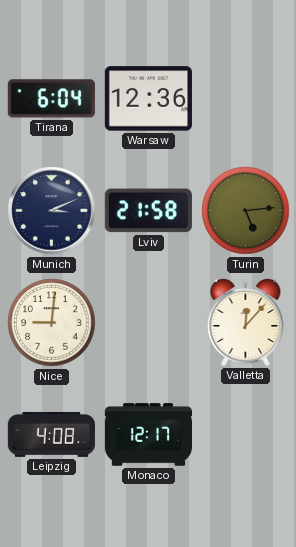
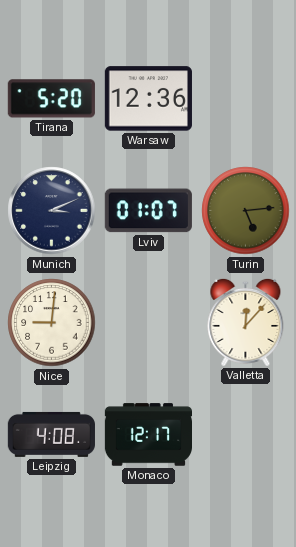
Tirana: 6:04 -> 5:20 (51, 99)
Lviv: 21:58 -> 01:07 (148, 211)
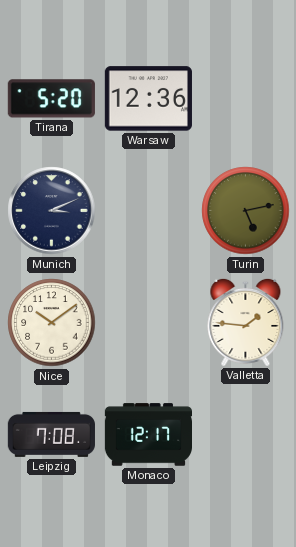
Lviv: 01:07 -> none (148, 211)
Turin: 5:14 -> 5:13 (246, 211)
Nice: 9:01 -> 10:09 (52, 323)
Valletta: 12:07 -> 1:46 (246, 322)
Leipzig: 4:08 -> 7:08 (51, 434)
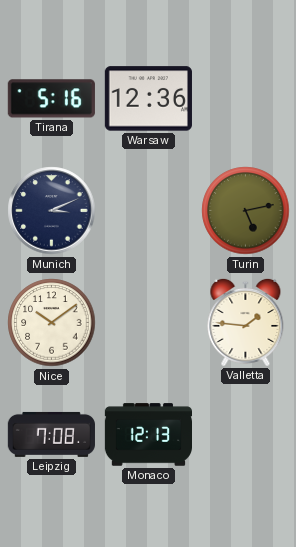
Tirana: 5:20 -> 5:16 (51, 99)
Monaco: 12:17 -> 12:13 (148, 435)
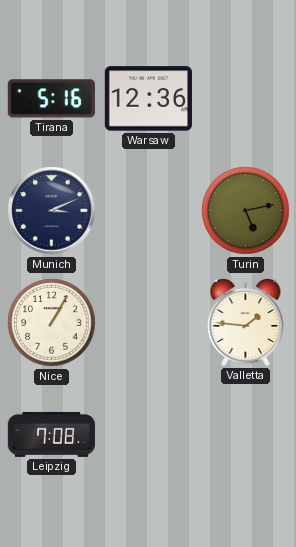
Nice: 10:09 -> 1:05 (52, 323)
Monaco: 12:13 -> none (148, 435)
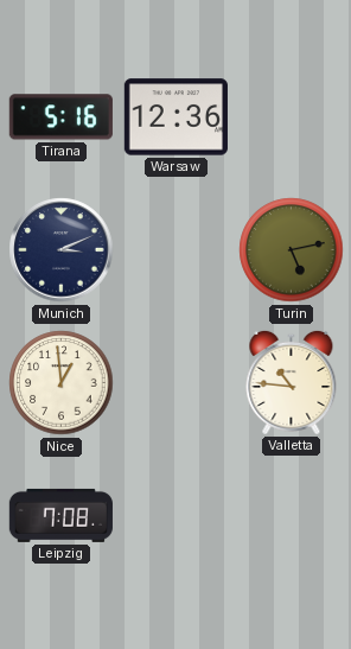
Nice: 1:05 -> 12:59 (62, 383)
Valletta: 1:46 -> 10:46 (292, 382)
